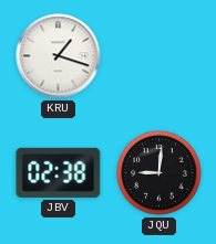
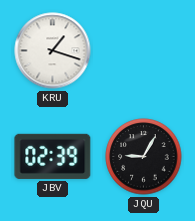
JBV: 02:38 -> 02:39 (53, 156)
JQU: 9:01 -> 9:05 (144, 157)
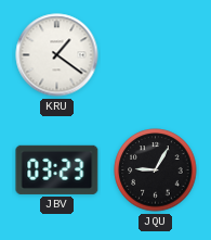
KRU: 1:18 -> 1:21 (57, 55)
JBV: 02:39 -> 03:23 (57, 169)
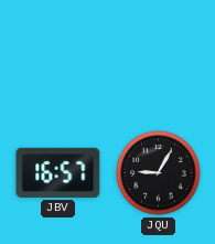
KRU: 1:21 -> none (57, 55)
JBV: 03:23 -> 16:57 (58, 172)
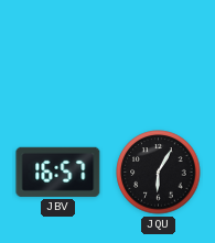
JQU: 9:05 -> 6:05 (159, 173)
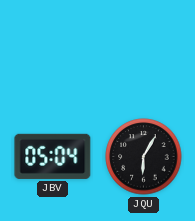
JBV: 16:57 -> 05:04 (53, 156)
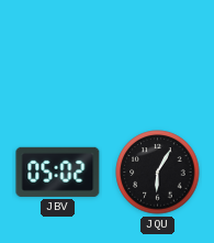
JBV: 05:04 -> 05:02 (58, 172)
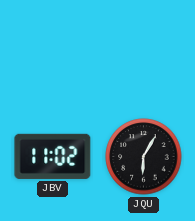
JBV: 05:02 -> 11:02 (53, 156)
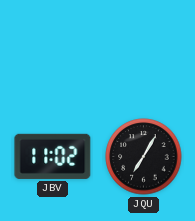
JQU: 6:05 -> 7:05 (144, 157)
